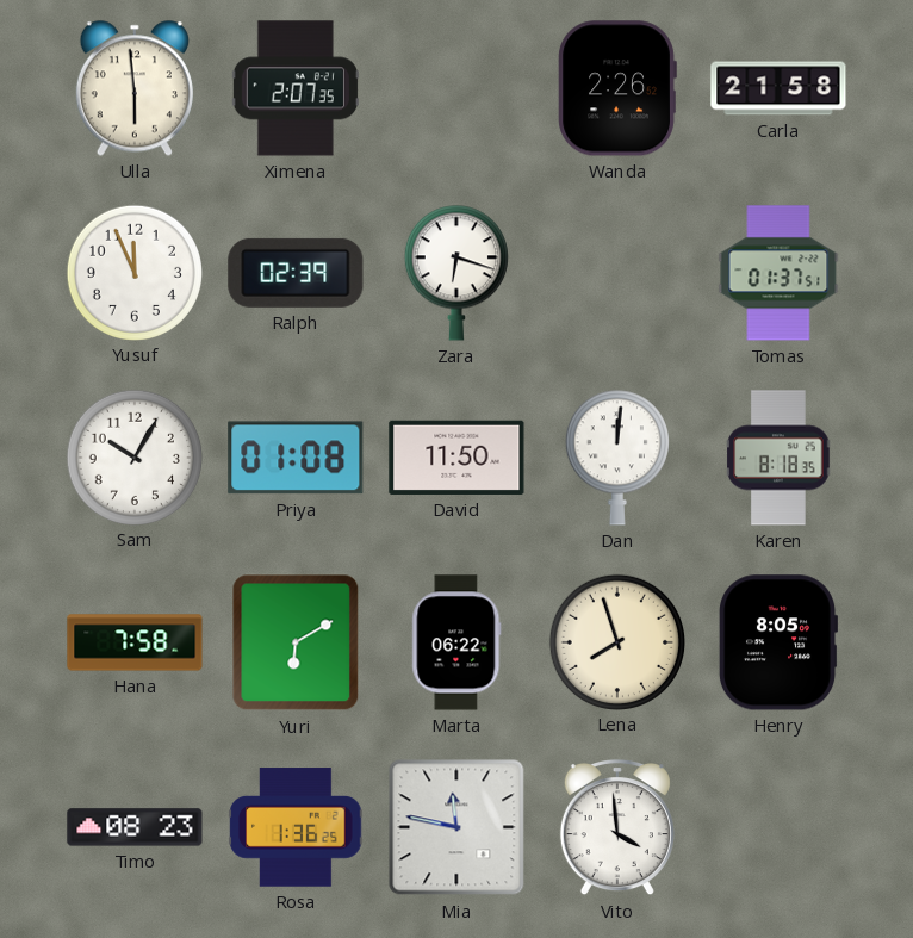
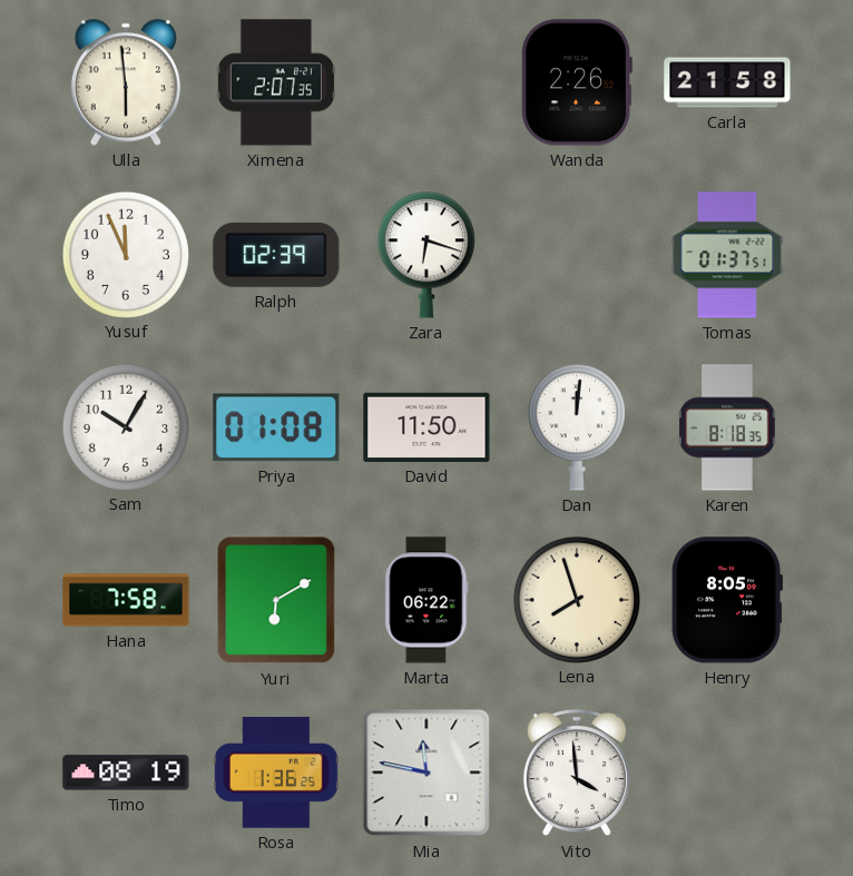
Timo: 08:23 -> 08:19 (126, 772)
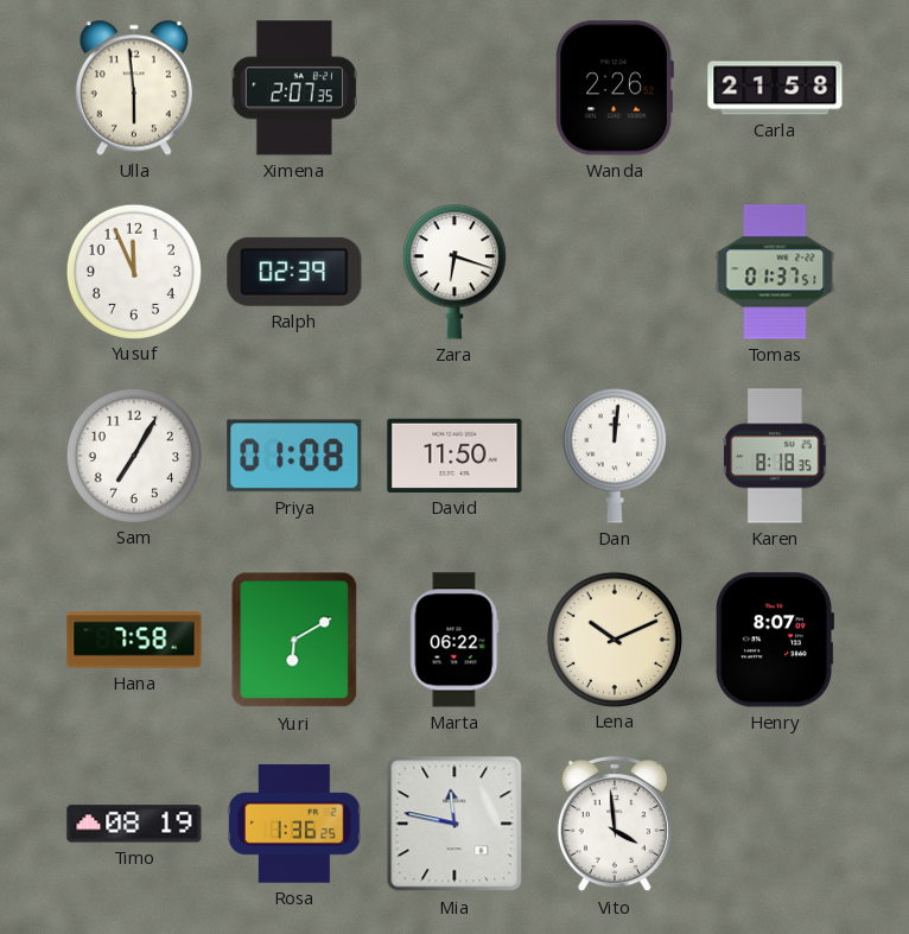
Sam: 10:05 -> 7:05 (133, 455)
Lena: 7:57 -> 10:11 (614, 638)
Henry: 8:05 -> 8:07 (775, 640)
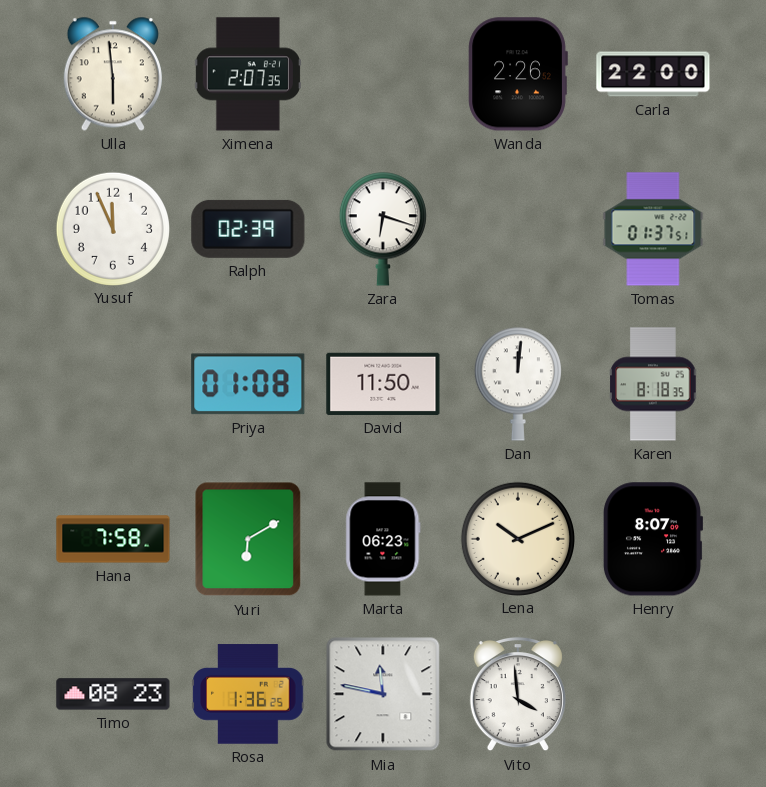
Carla: 21:58 -> 22:00 (653, 74)
Sam: 7:05 -> none (133, 455)
Marta: 06:22 -> 06:23 (383, 539)
Timo: 08:19 -> 08:23 (113, 694)
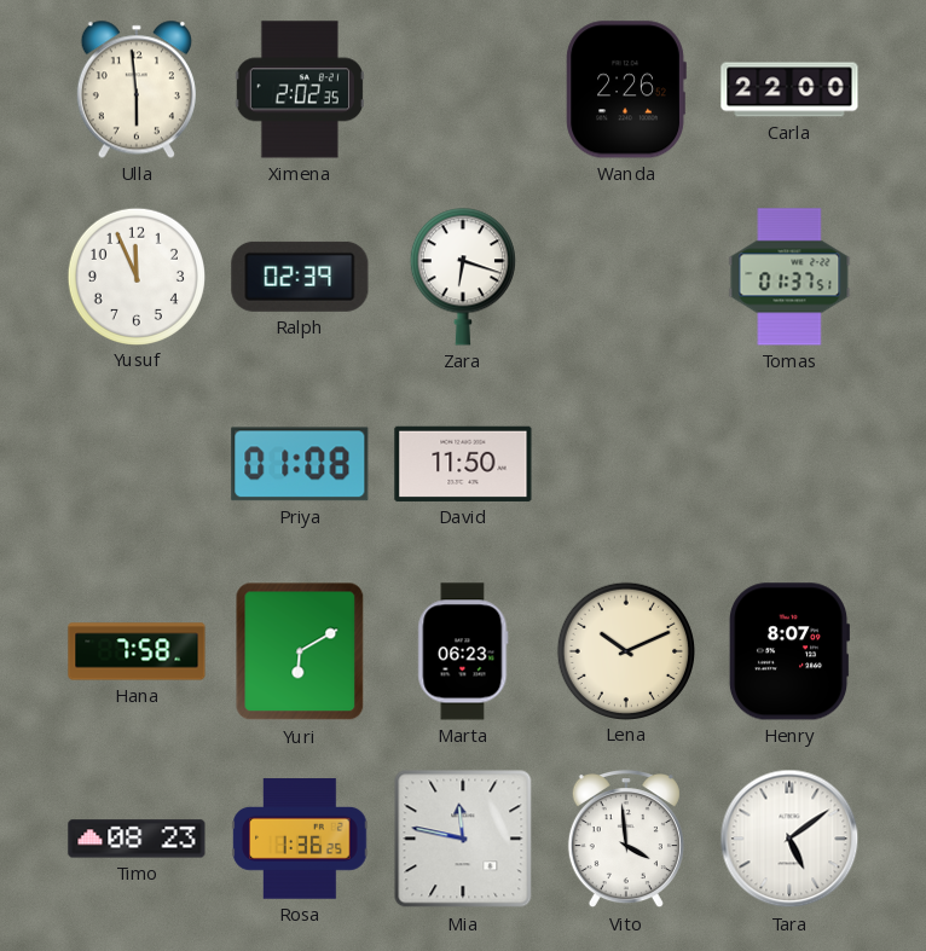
Ximena: 2:07 -> 2:02 (300, 89)
Dan: 12:01 -> none (518, 384)
Karen: 8:18 -> none (653, 384)
Tara: none -> 5:09 (789, 839)
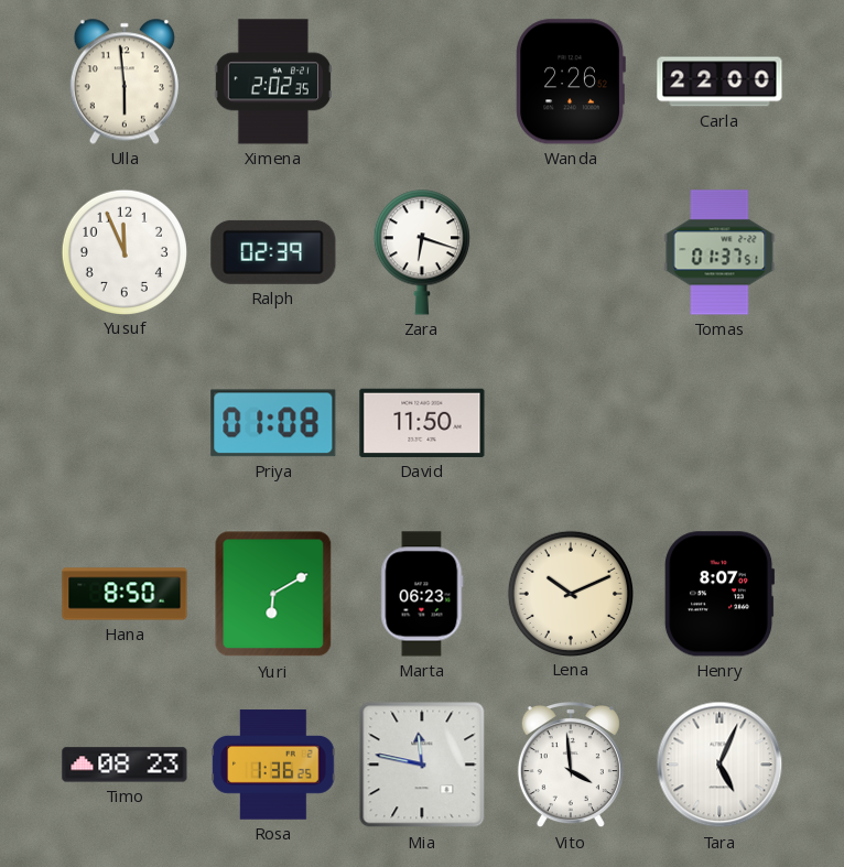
Hana: 7:58 -> 8:50 (125, 594)
Tara: 5:09 -> 5:04 (719, 765)
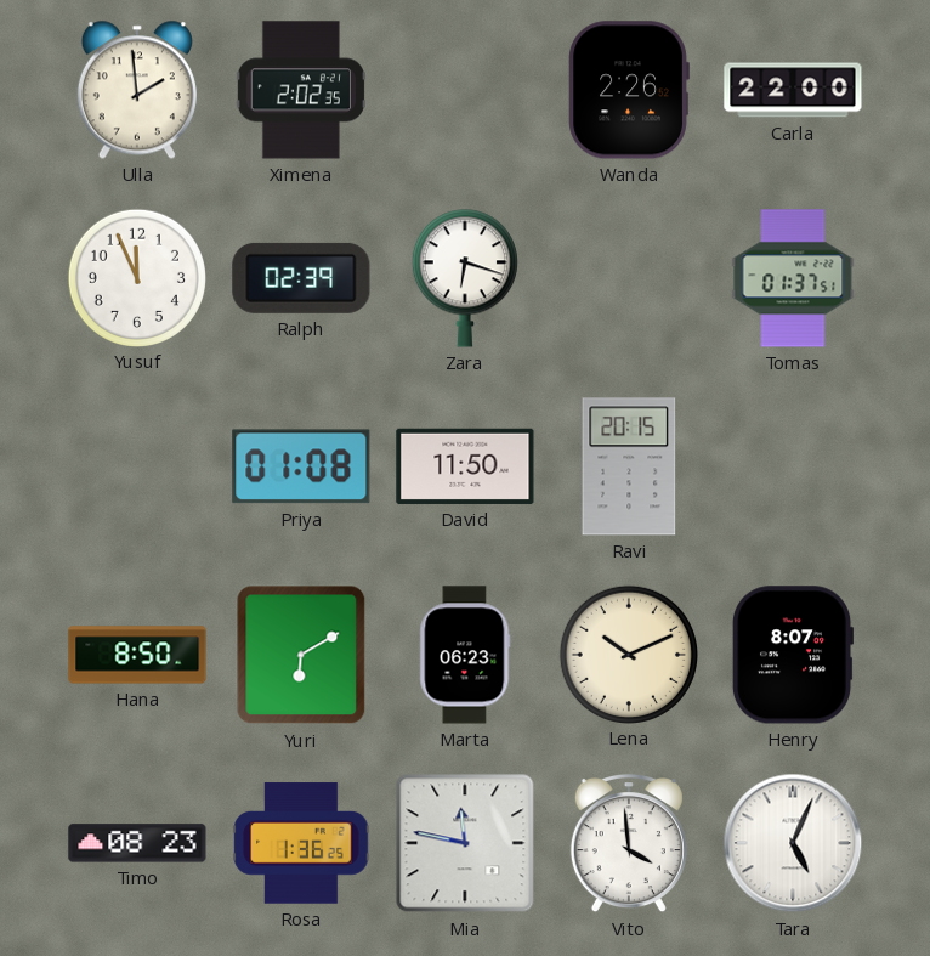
Ulla: 5:59 -> 1:59 (137, 90)
Ravi: none -> 20:15 (629, 466)
